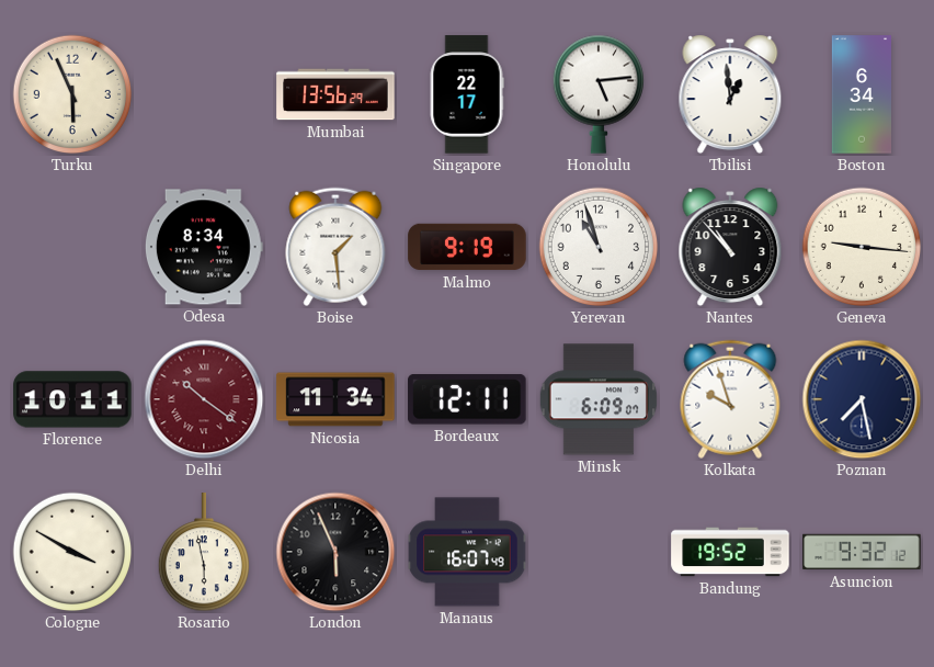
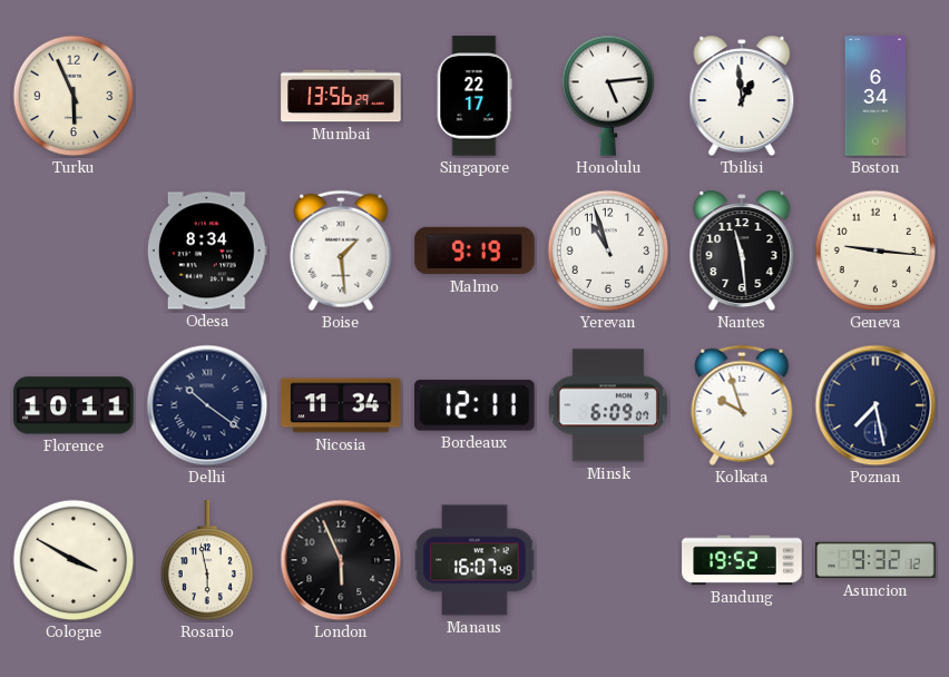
Nantes: 10:53 -> 11:29 (742, 251)
Delhi dial: burgundy -> navy (207, 405)
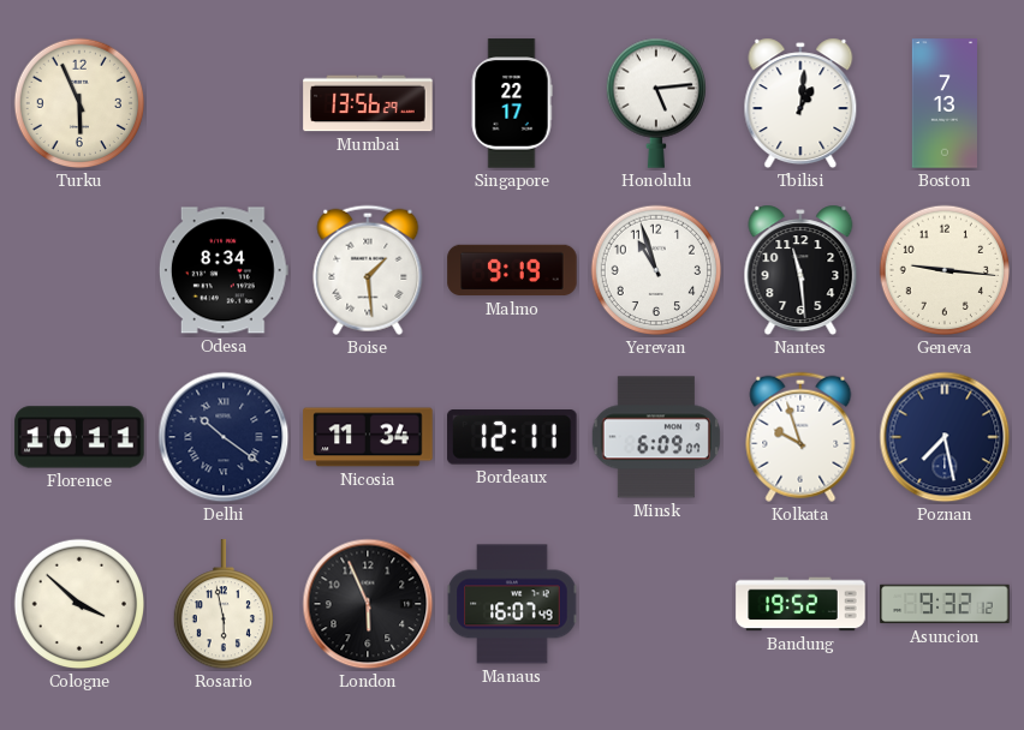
Tbilisi: 12:59 -> 1:01 (800, 103)
Boston: 6:34 -> 7:13 (943, 103)
Cologne: 3:50 -> 3:52 (79, 604)
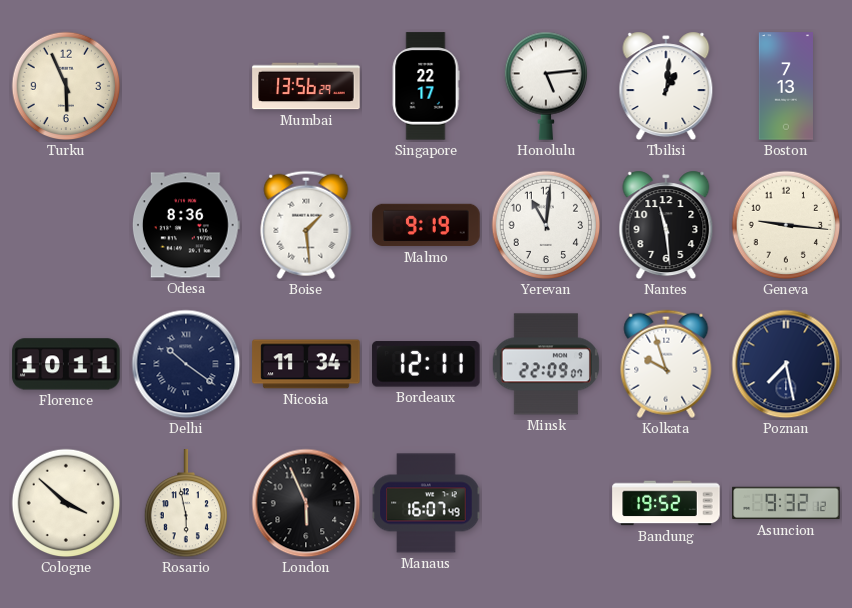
Odesa: 8:34 -> 8:36 (186, 225)
Yerevan: 10:57 -> 11:01 (546, 225)
Minsk: 6:09 -> 22:09 (546, 364)
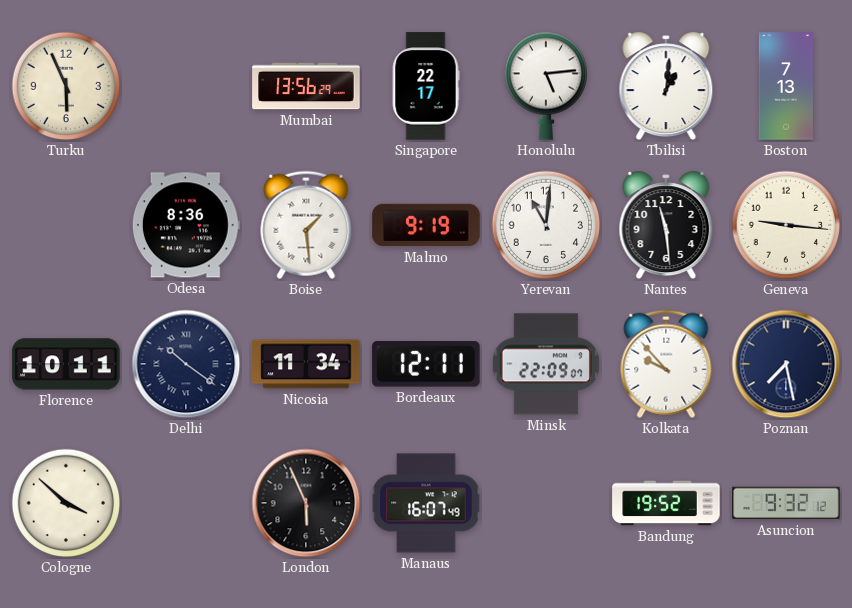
Kolkata: 9:57 -> 9:53 (666, 364)
Rosario: 5:58 -> none (185, 504)
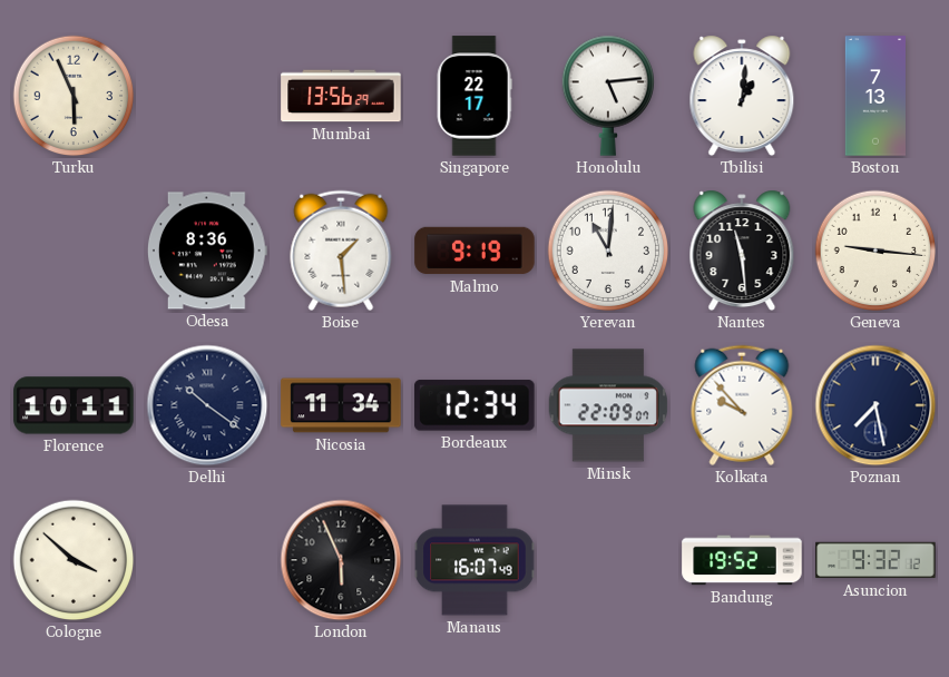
Bordeaux: 12:11 -> 12:34 (474, 405)
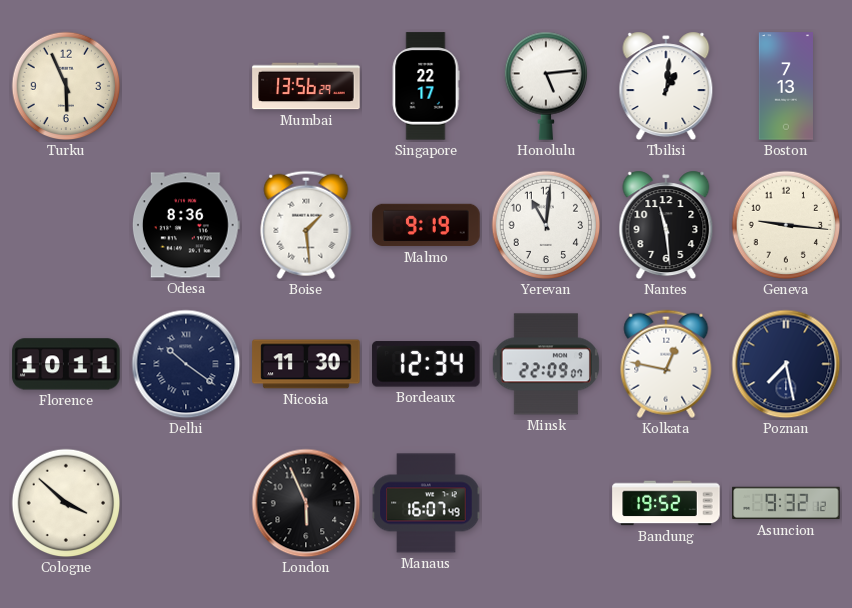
Nicosia: 11:34 -> 11:30 (306, 364)
Kolkata: 9:53 -> 12:47 (666, 364)
